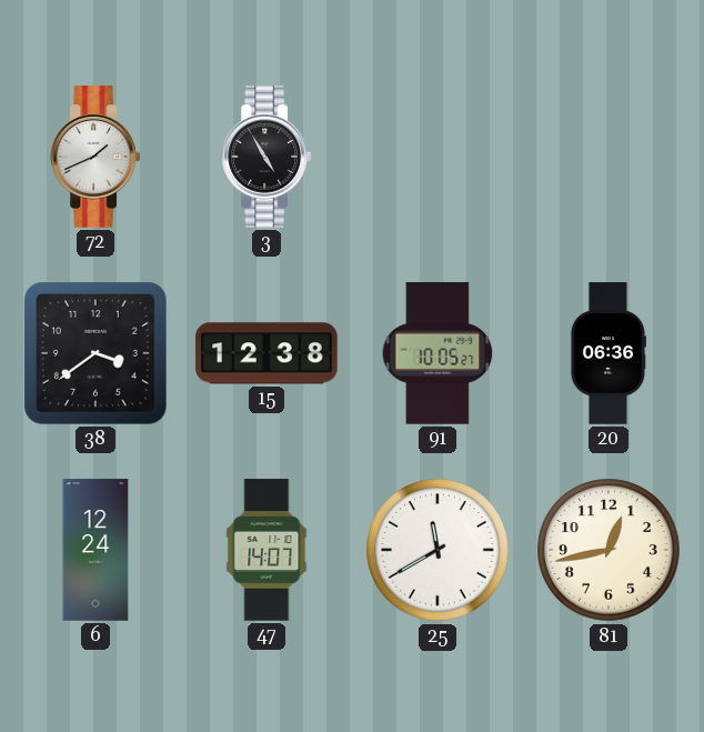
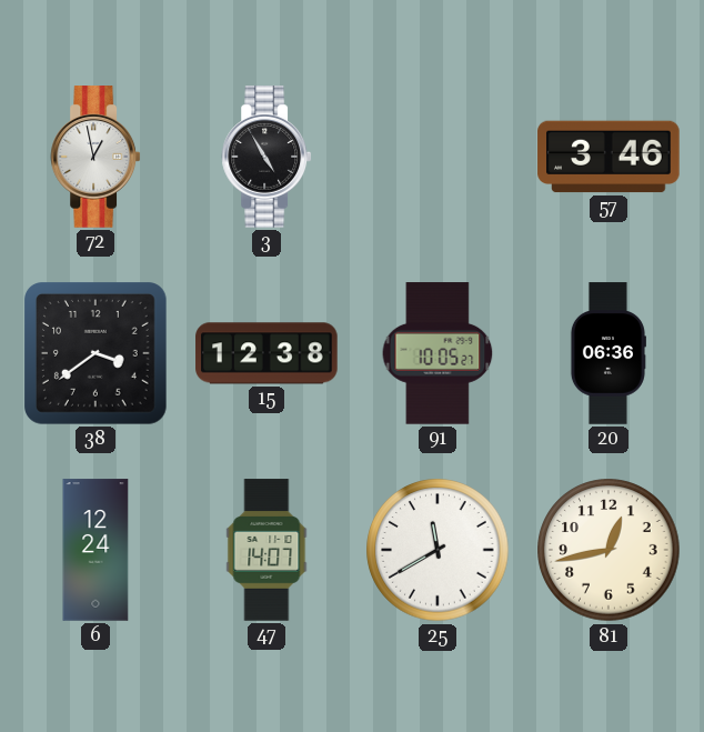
72: 1:41 -> 12:58 (95, 157)
57: none -> 3:46 (609, 157)
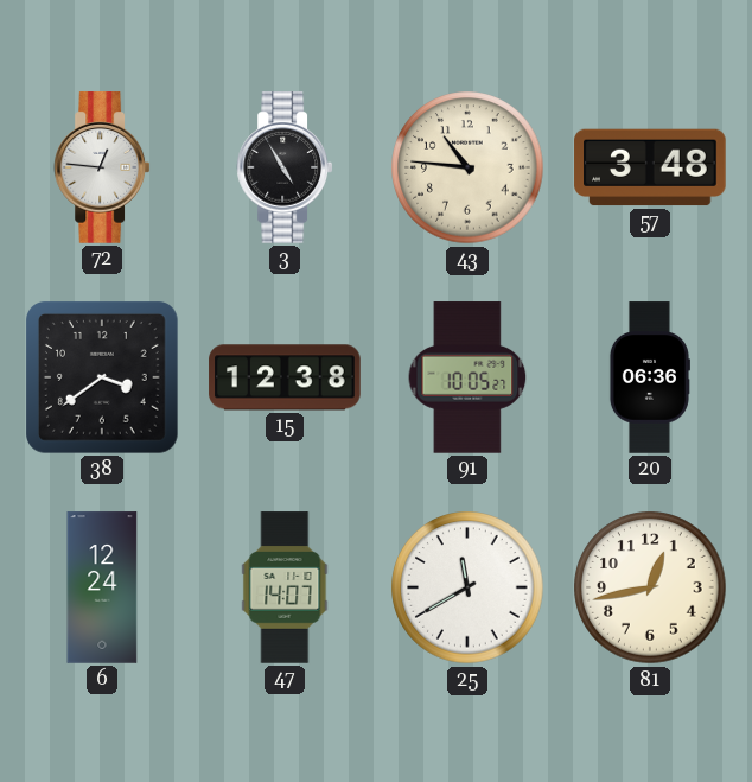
72: 12:58 -> 12:46 (102, 167)
43: none -> 10:46 (467, 167)
57: 3:46 -> 3:48 (650, 167)
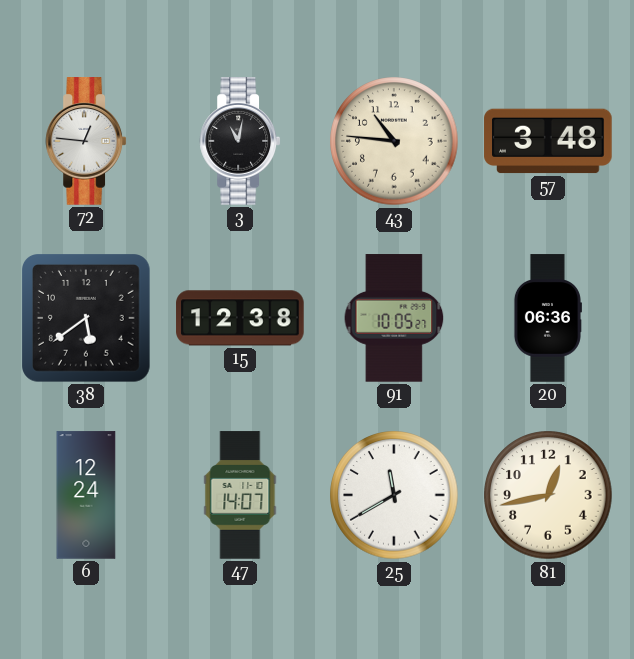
3: 4:55 -> 11:02 (240, 141)
38: 3:39 -> 5:39 (87, 319)
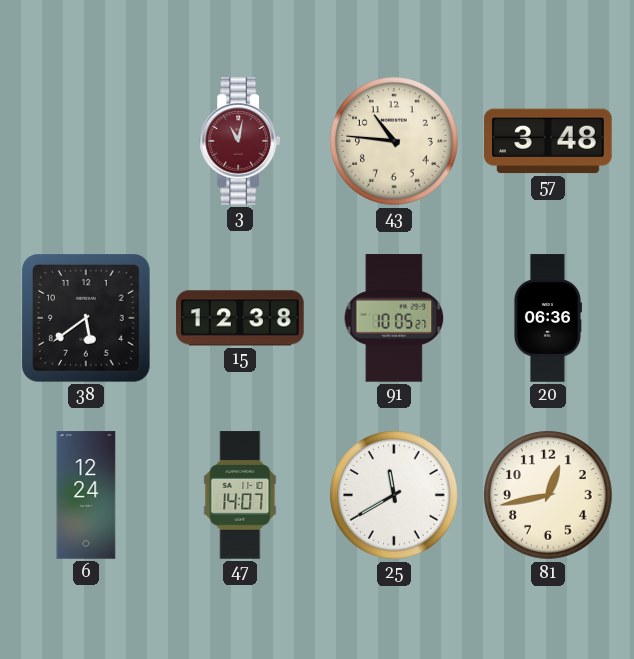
72: 12:46 -> none (86, 141)
3 dial: black -> burgundy (240, 141)
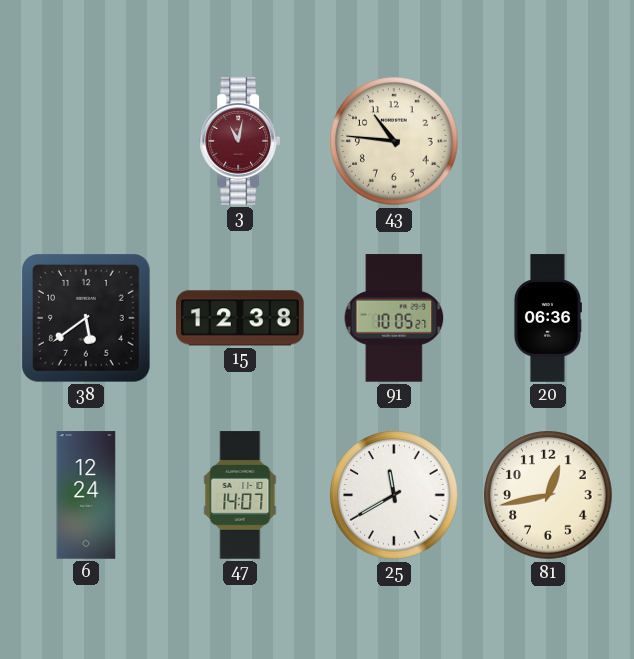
57: 3:48 -> none (548, 141)
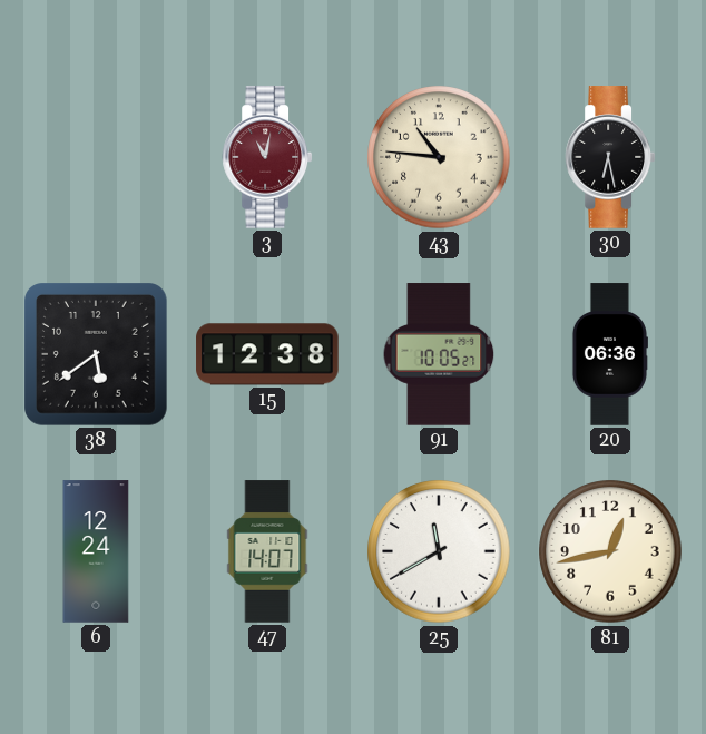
30: none -> 6:28 (610, 157)
